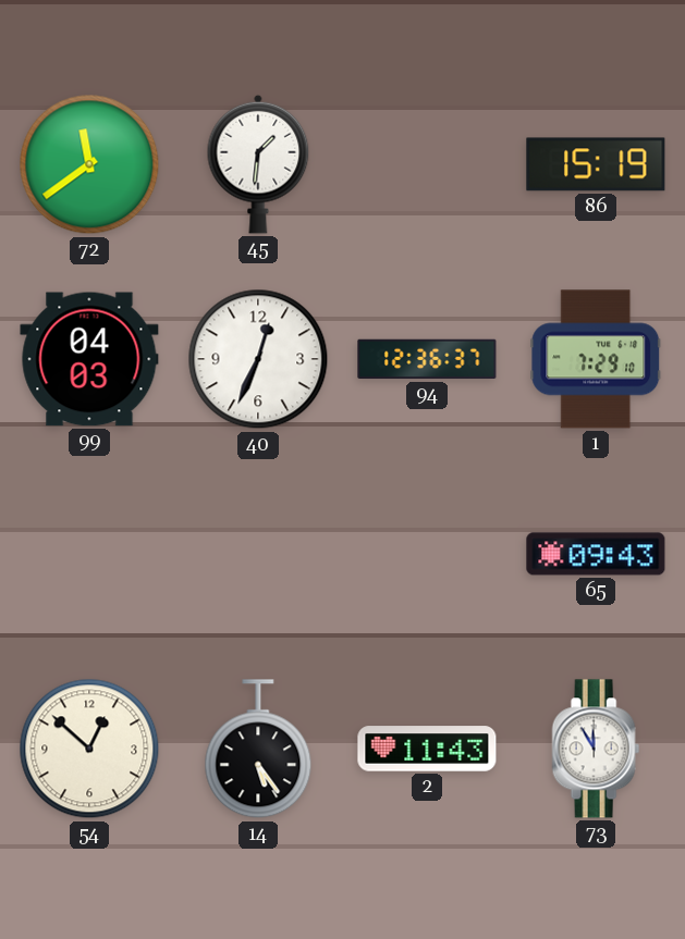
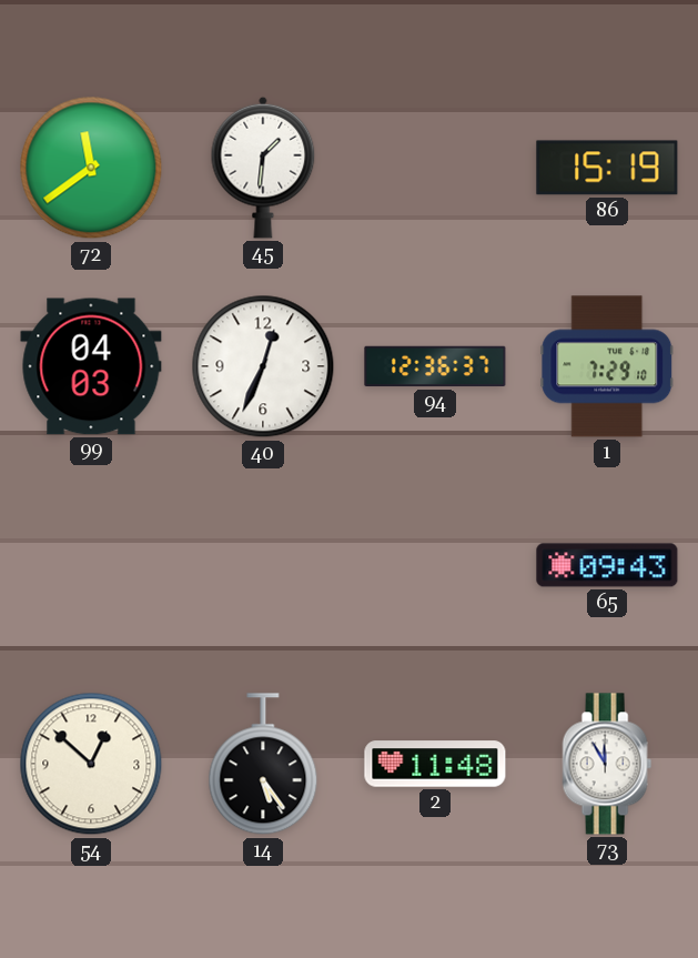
2: 11:43 -> 11:48 (435, 764)
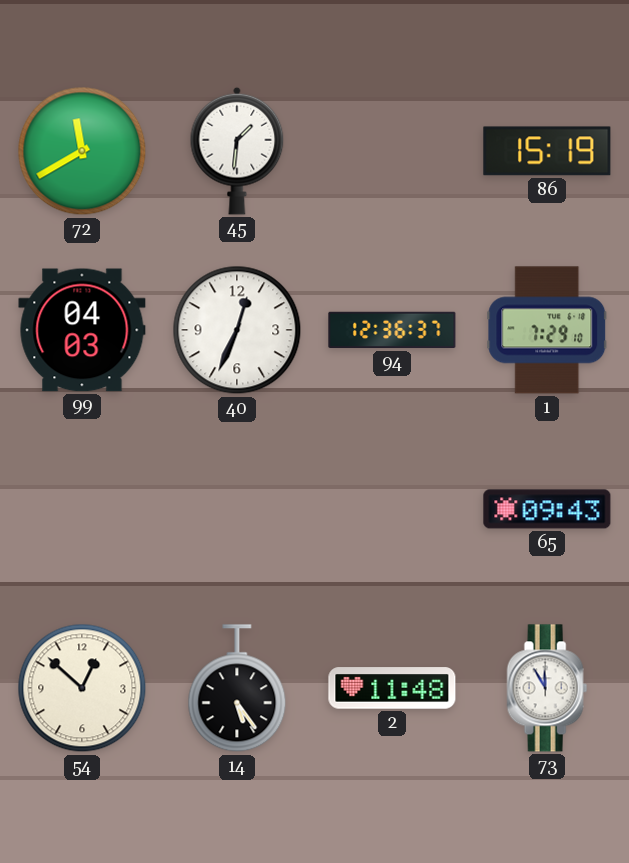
72: 11:39 -> 11:40 (82, 151)
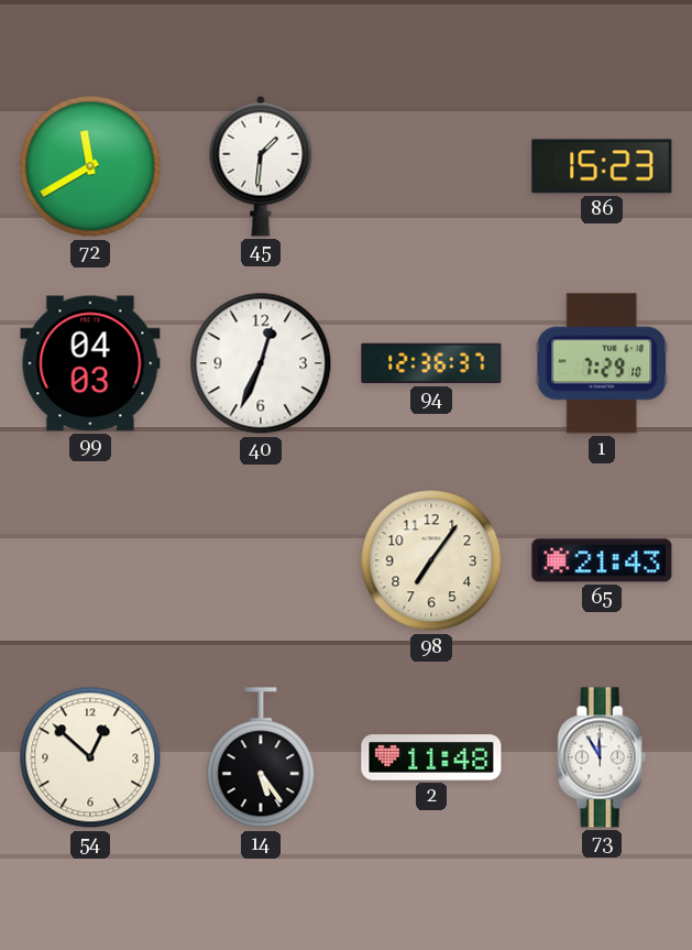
86: 15:19 -> 15:23 (602, 166)
98: none -> 7:06 (431, 560)
65: 09:43 -> 21:43 (602, 560)
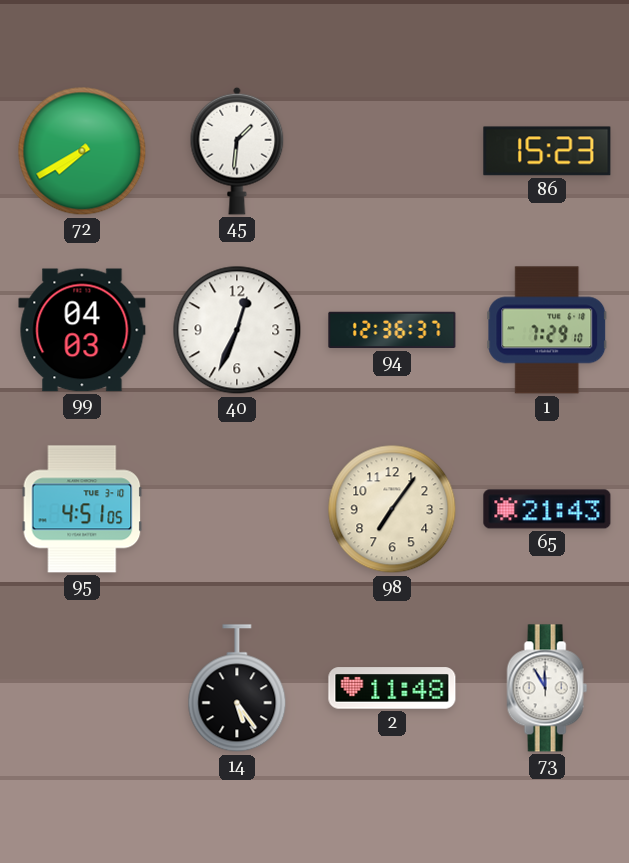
72: 11:40 -> 7:40 (82, 151)
95: none -> 4:51 (82, 509)
54: 12:52 -> none (90, 757)
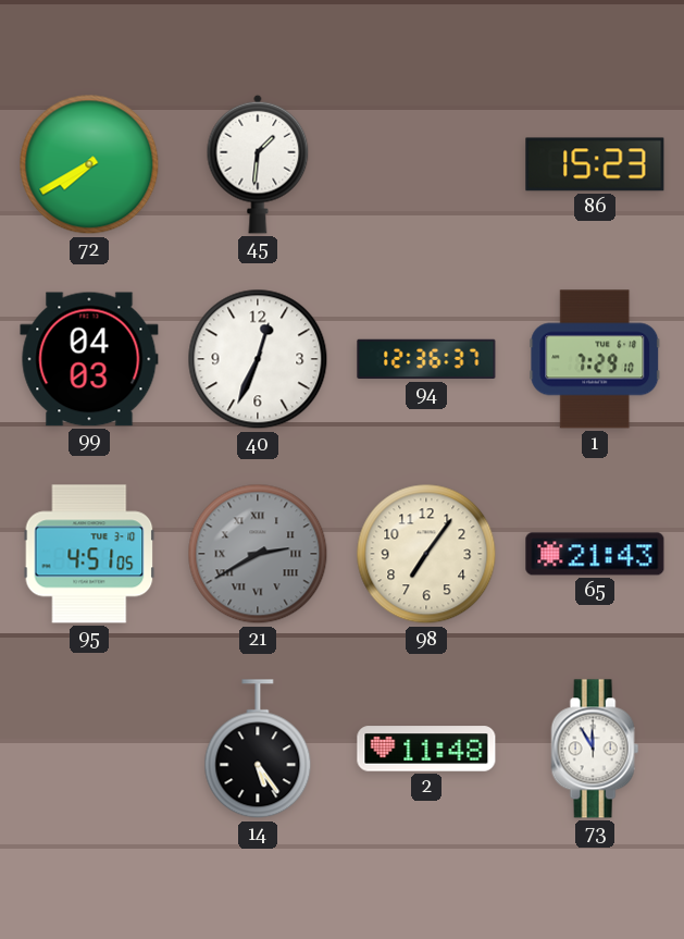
21: none -> 2:40 (258, 554)
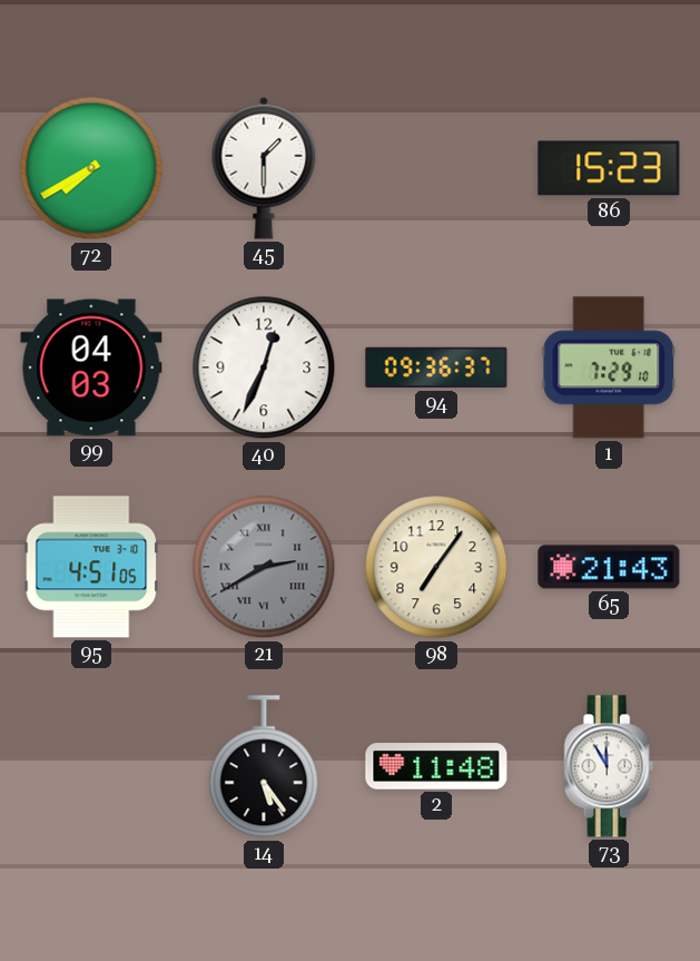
45: 1:31 -> 1:30 (264, 168)
94: 12:36 -> 09:36 (436, 367)
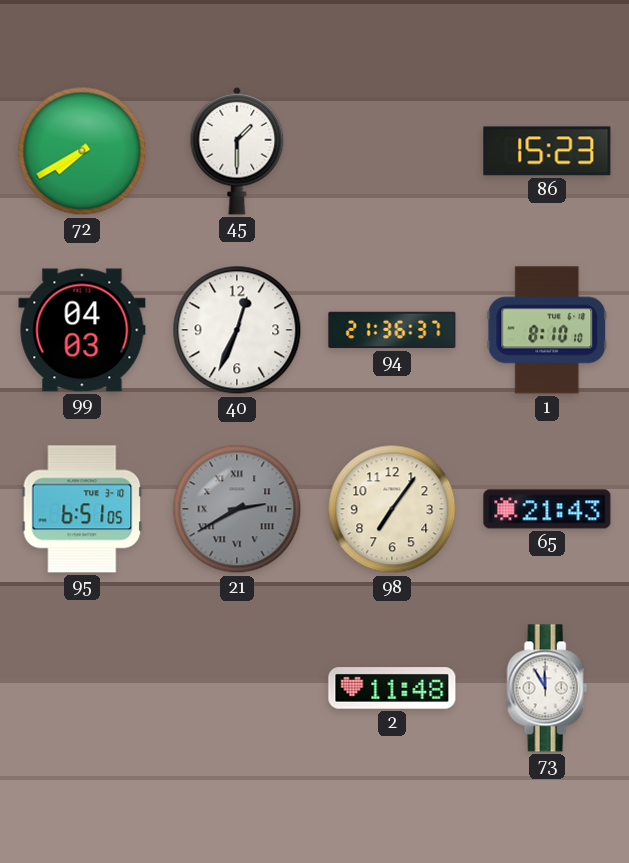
94: 09:36 -> 21:36 (392, 330)
1: 7:29 -> 8:10 (547, 330)
95: 4:51 -> 6:51 (82, 509)
14: 5:24 -> none (264, 767)
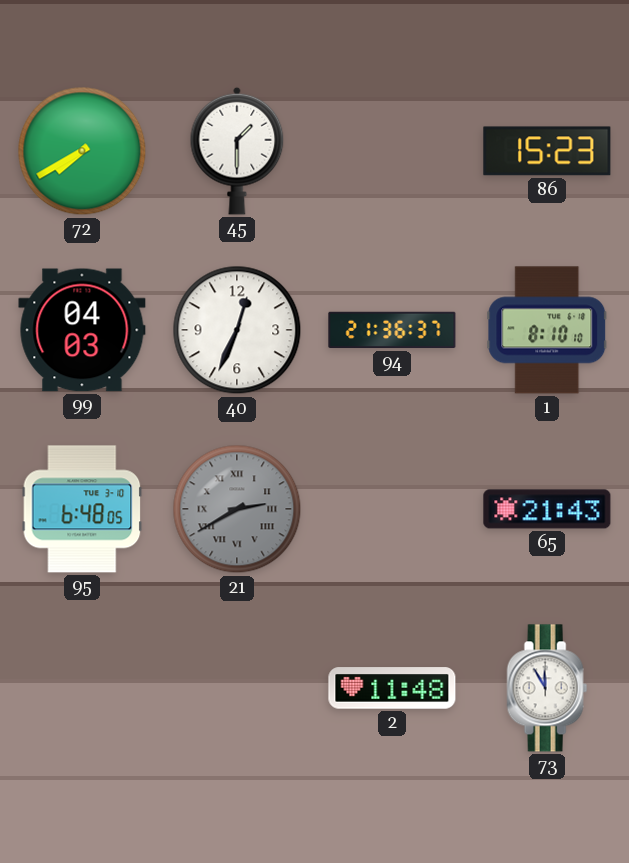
95: 6:51 -> 6:48 (82, 509)
98: 7:06 -> none (392, 509)
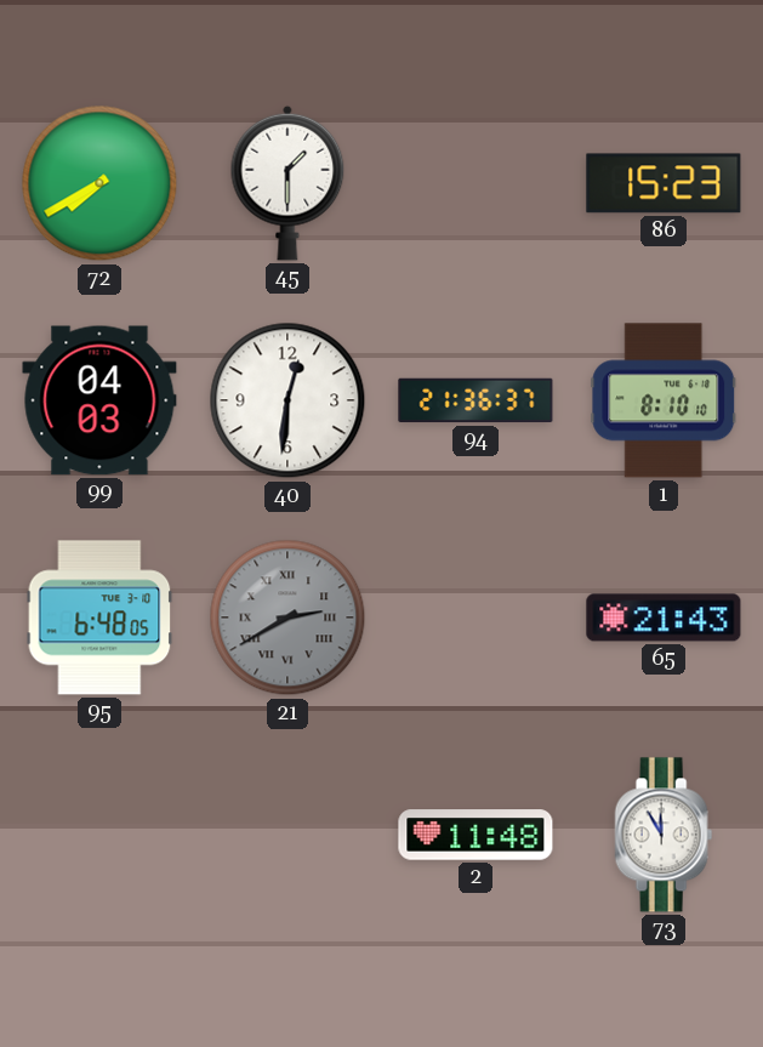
40: 12:34 -> 12:31 (287, 400)
